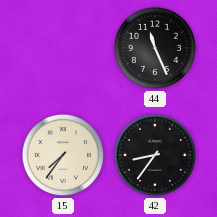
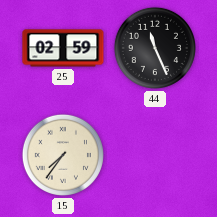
25: none -> 02:59 (63, 48)
42: 8:36 -> none (155, 155)
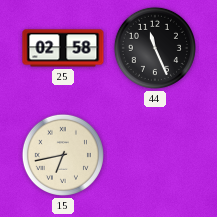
25: 02:59 -> 02:58 (63, 48)
15: 7:36 -> 6:43 (63, 155)
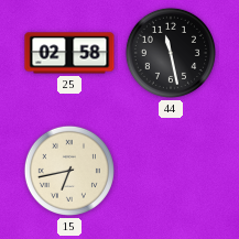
44: 11:26 -> 11:28 (171, 53)
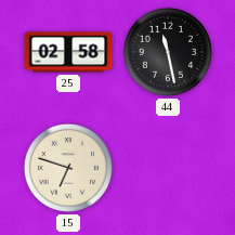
15: 6:43 -> 6:48 (68, 168)
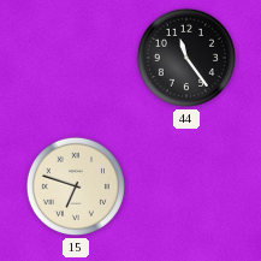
25: 02:58 -> none (68, 52)
44: 11:28 -> 11:24 (186, 58)
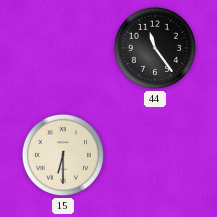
15: 6:48 -> 6:30 (63, 155)
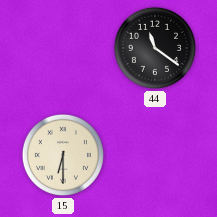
44: 11:24 -> 11:21 (155, 48)
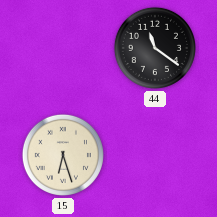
15: 6:30 -> 6:27 (63, 155)
